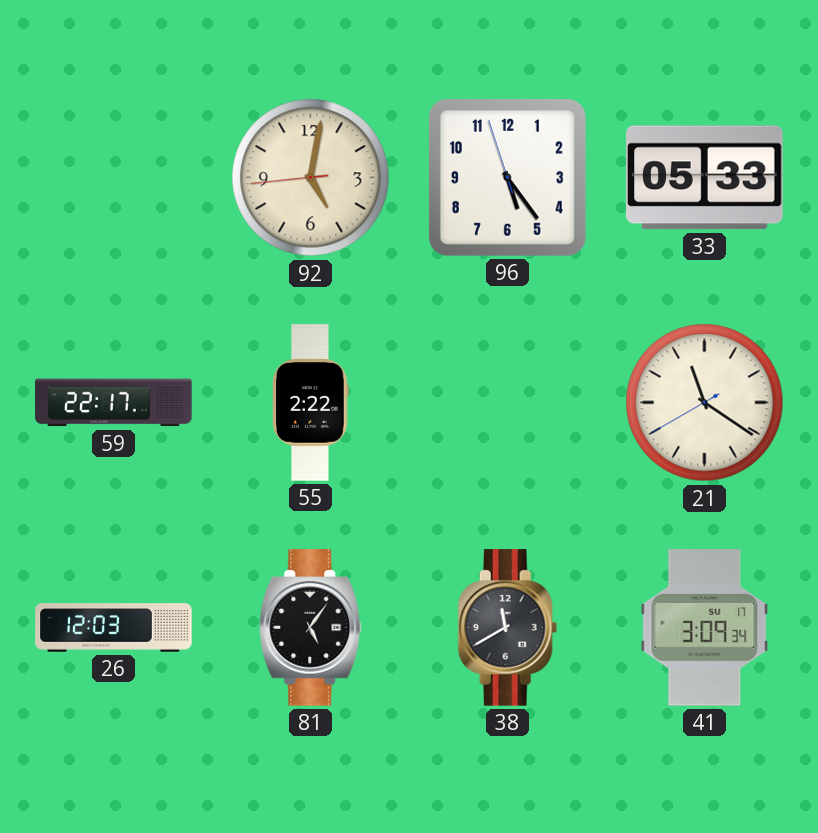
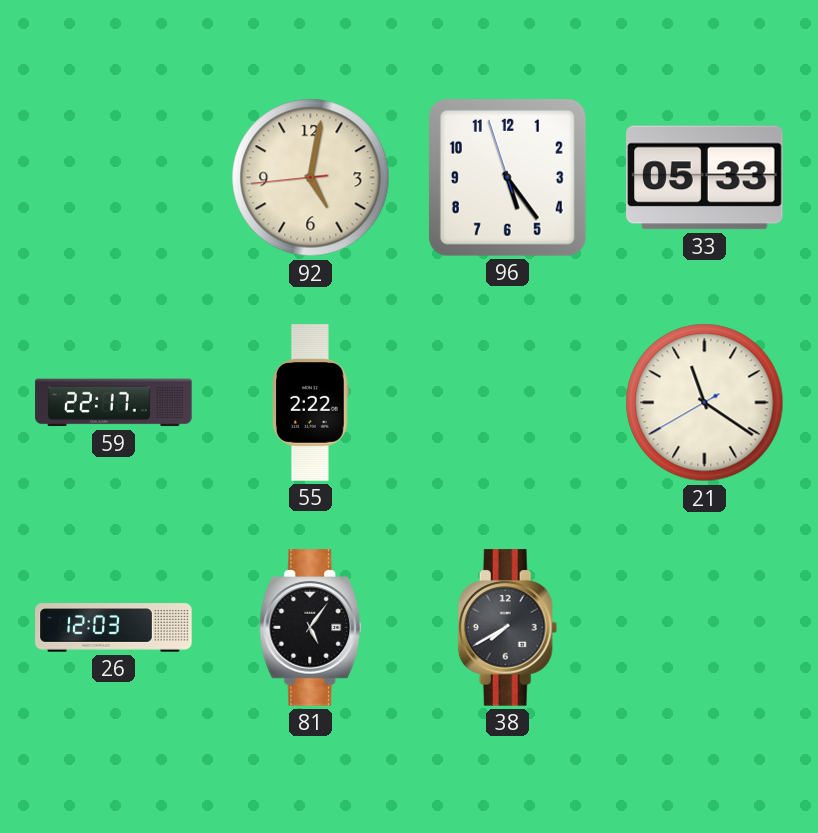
38: 11:40 -> 7:40 (508, 628)
41: 3:09 -> none (705, 628)
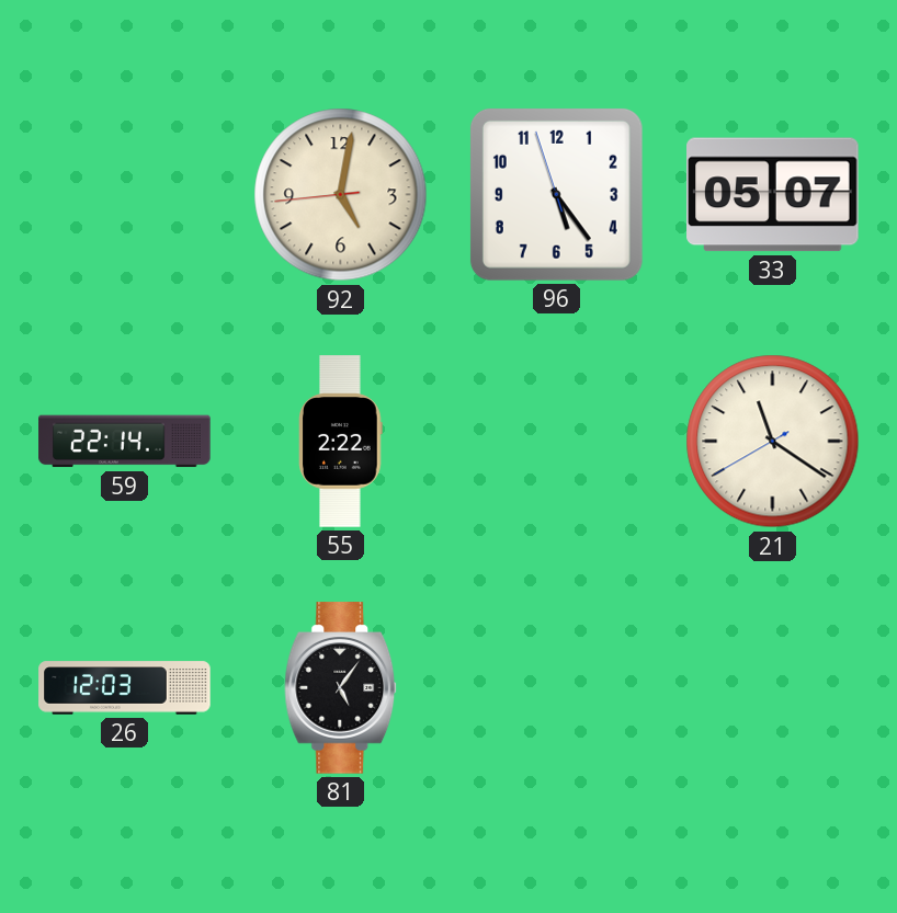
33: 05:33 -> 05:07 (773, 195)
59: 22:17 -> 22:14 (125, 442)
38: 7:40 -> none (508, 628)
